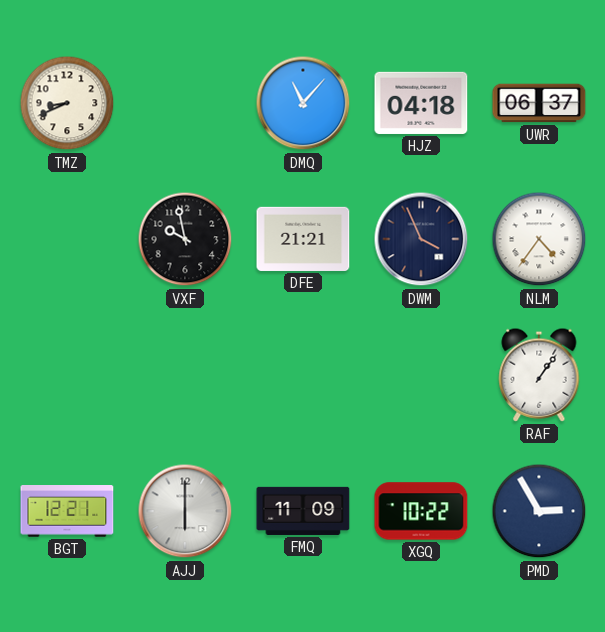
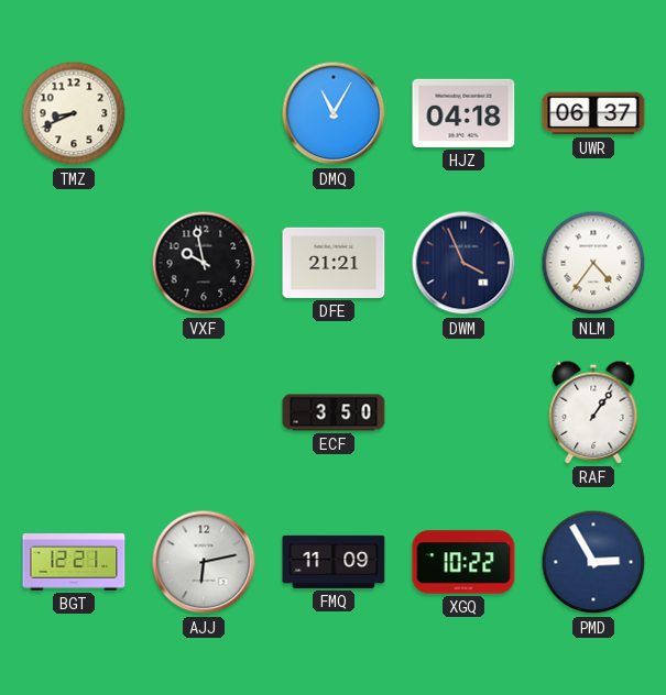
DMQ: 11:07 -> 11:05 (334, 113)
ECF: none -> 3:50 (334, 412)
AJJ: 6:00 -> 6:13 (204, 562)
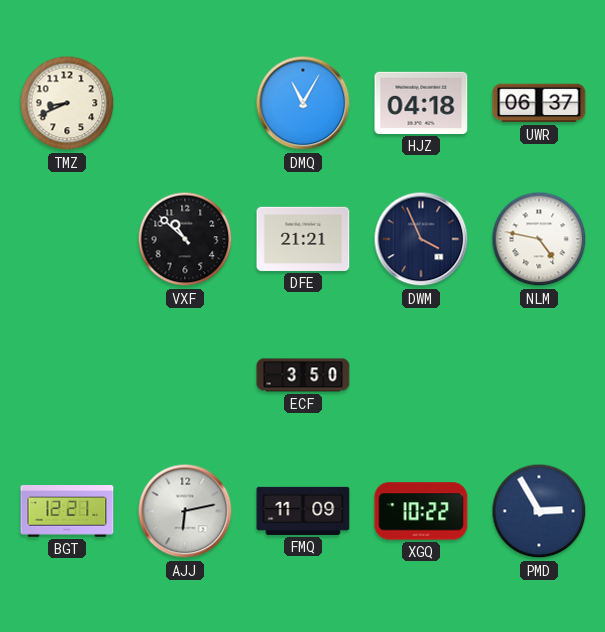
VXF: 9:58 -> 10:52 (185, 239)
NLM: 4:36 -> 4:47 (539, 239)
RAF: 1:06 -> none (593, 412)
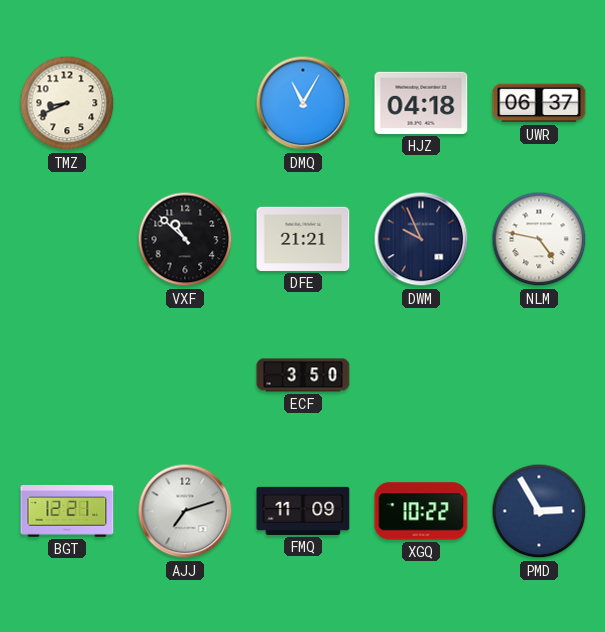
DWM: 3:56 -> 9:56 (421, 239)
AJJ: 6:13 -> 7:12 (185, 511)
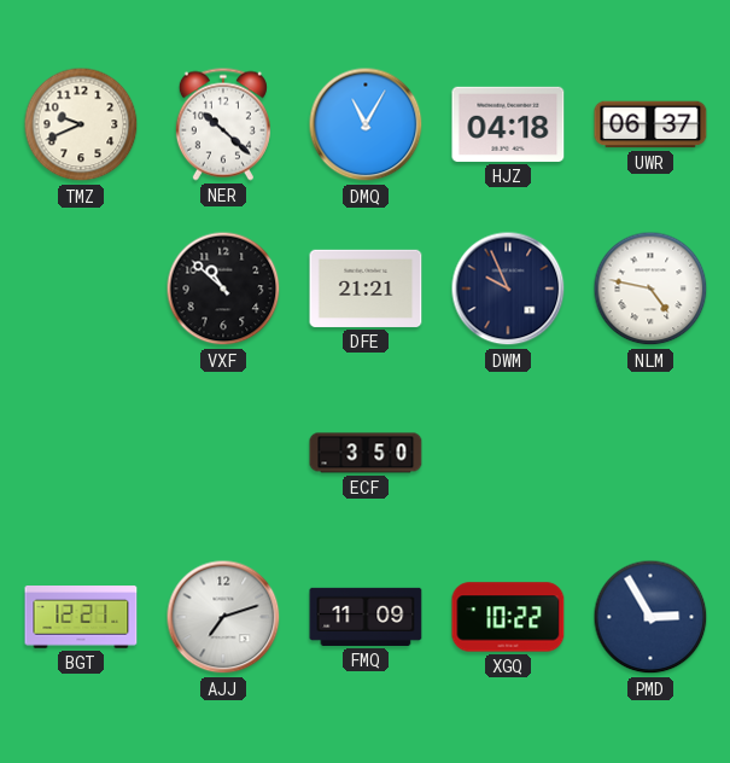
TMZ: 8:41 -> 9:41 (81, 124)
NER: none -> 10:22 (223, 124)
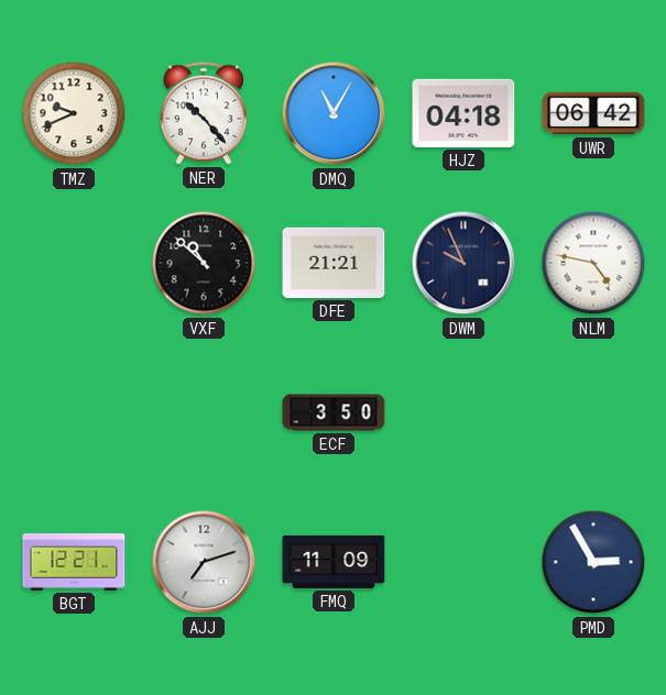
NER: 10:22 -> 10:23 (204, 113)
UWR: 06:37 -> 06:42 (593, 113)
XGQ: 10:22 -> none (508, 617)
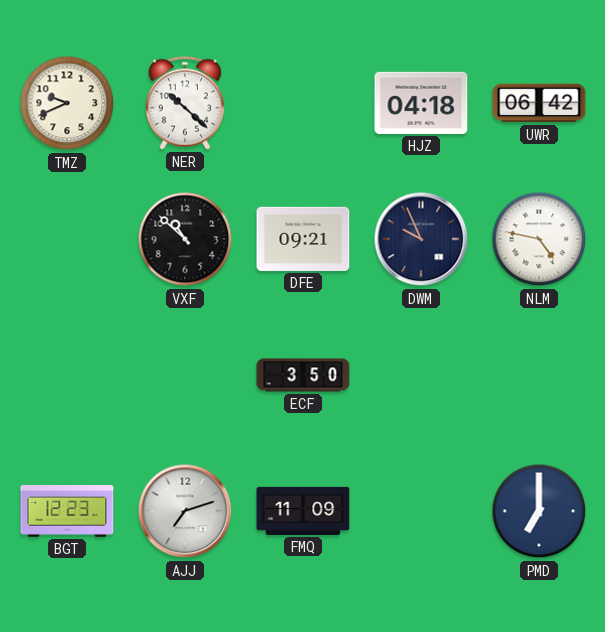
NER: 10:23 -> 10:22 (185, 103)
DMQ: 11:05 -> none (334, 113)
DFE: 21:21 -> 09:21 (303, 239)
BGT: 12:21 -> 12:23 (67, 511)
PMD: 2:55 -> 7:00 (539, 511)
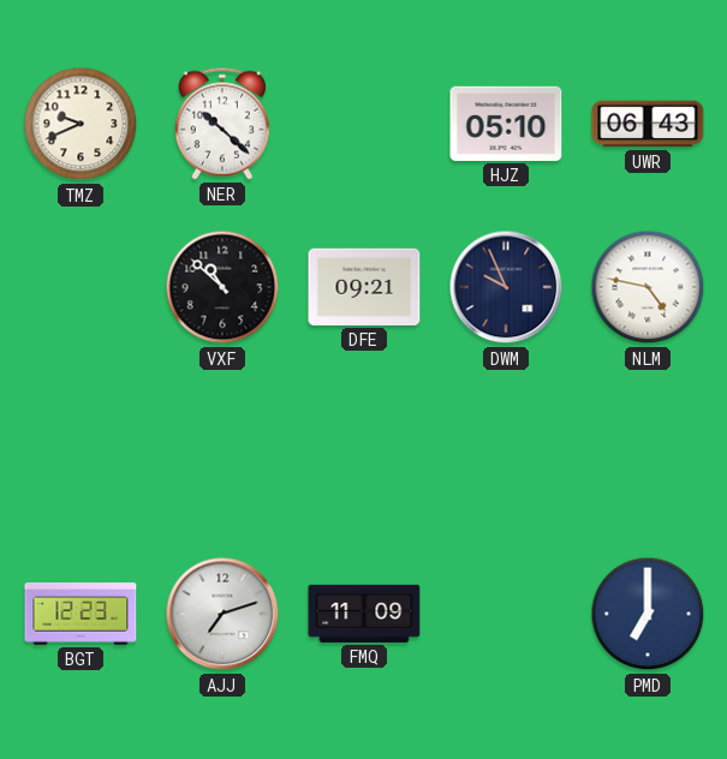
HJZ: 04:18 -> 05:10 (506, 124)
UWR: 06:42 -> 06:43 (648, 124)
ECF: 3:50 -> none (303, 375)
